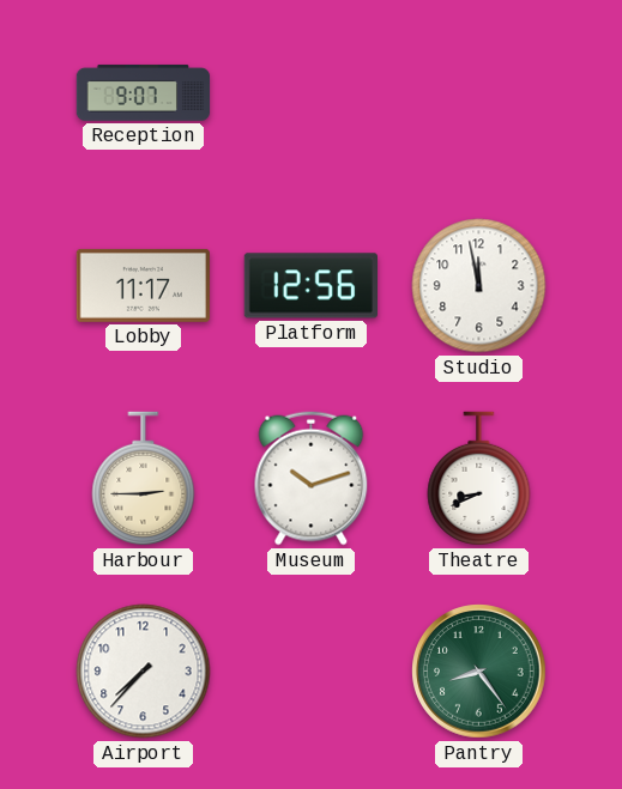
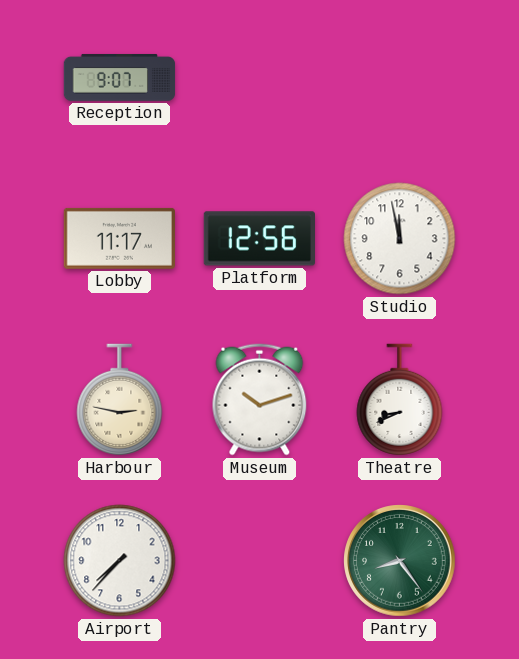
Harbour: 2:45 -> 2:47 (120, 400)
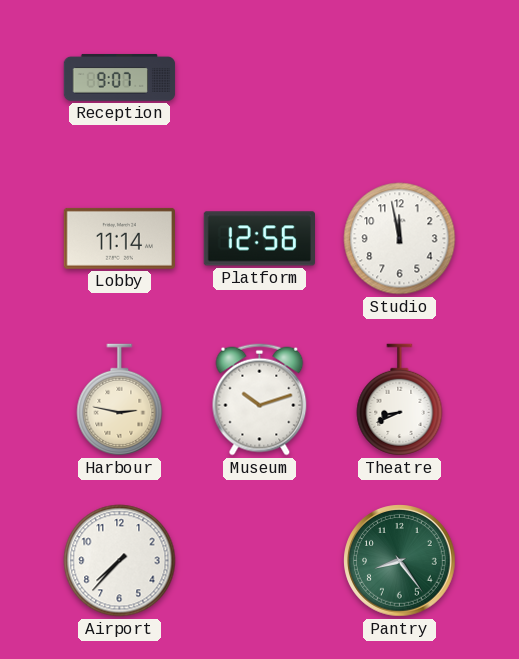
Lobby: 11:17 -> 11:14 (119, 238)
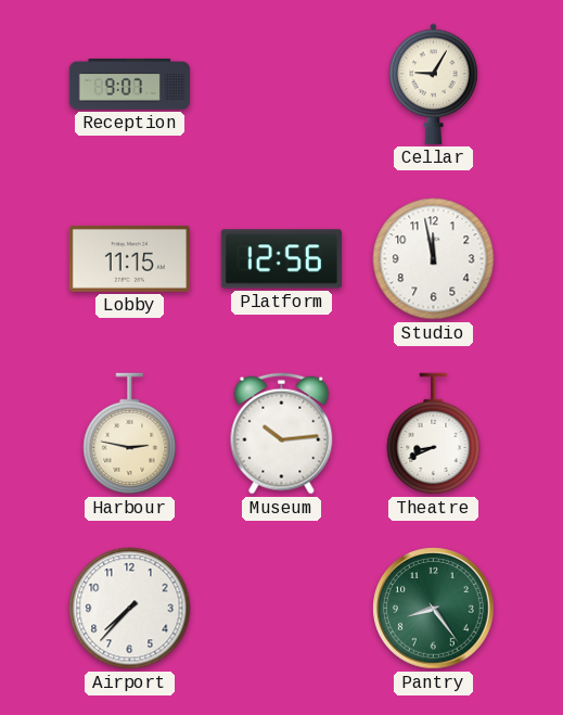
Cellar: none -> 9:05 (434, 84)
Lobby: 11:14 -> 11:15 (129, 258)
Museum: 10:12 -> 10:14 (282, 434)
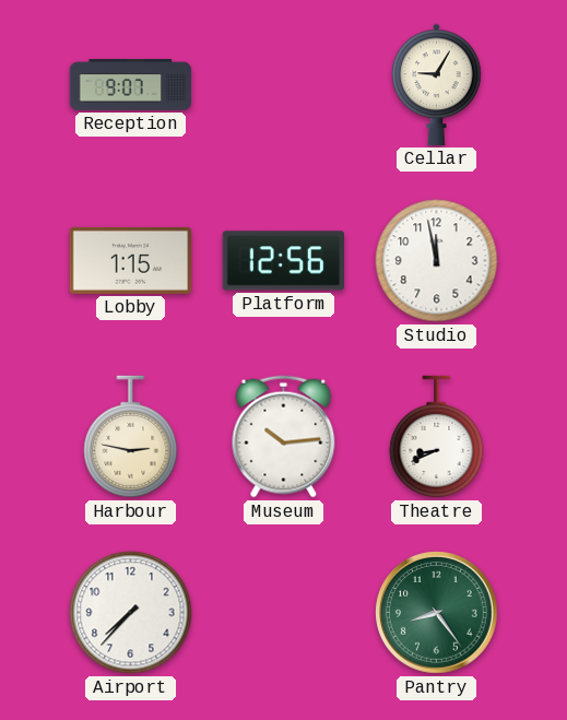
Lobby: 11:15 -> 1:15 (130, 260)
